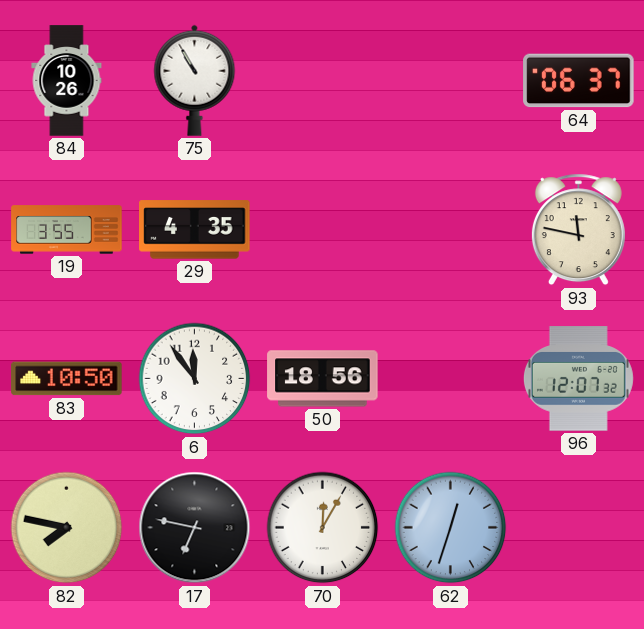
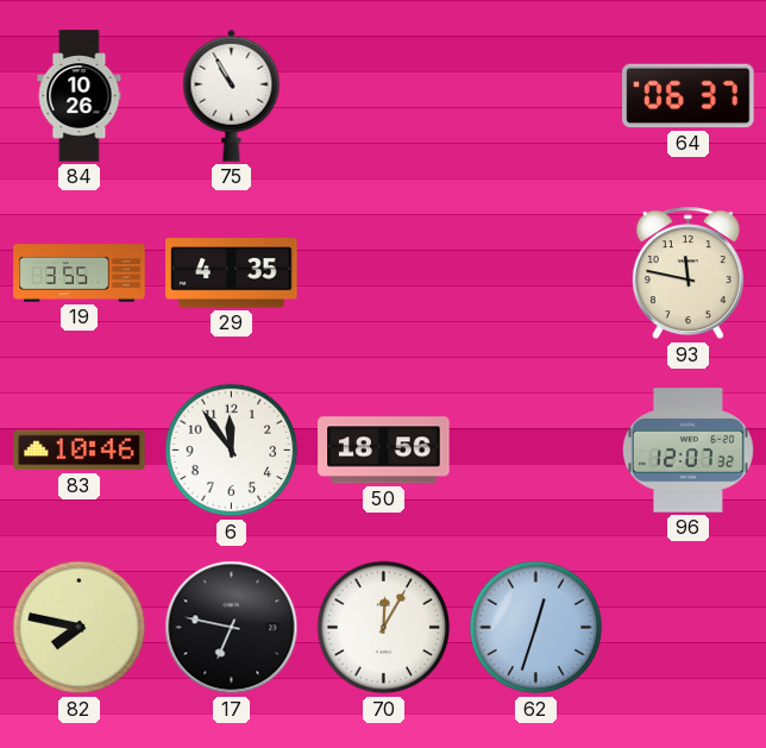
83: 10:50 -> 10:46 (80, 451)
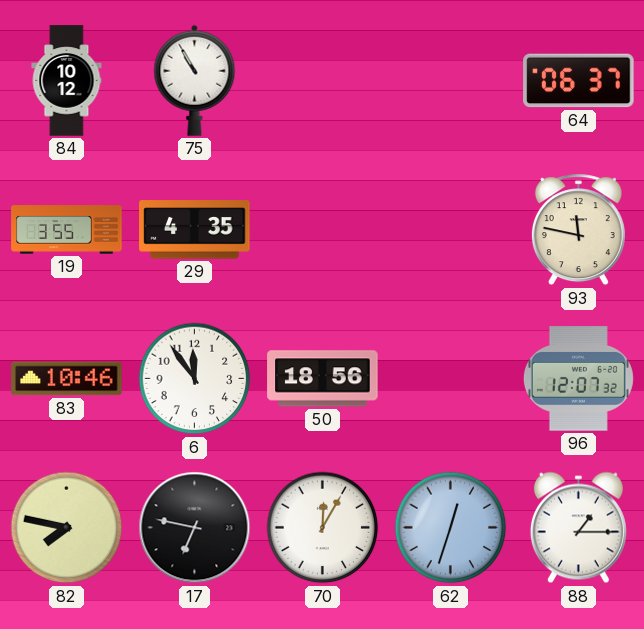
84: 10:26 -> 10:12 (67, 81)
88: none -> 1:15 (578, 528)
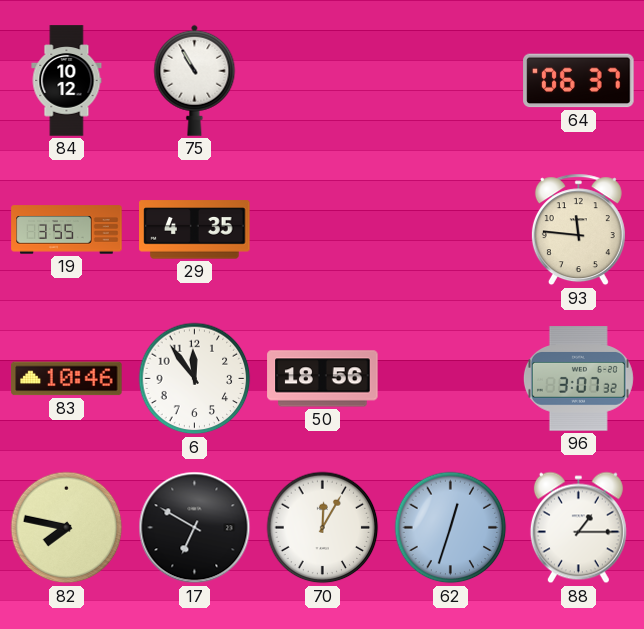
93: 11:47 -> 11:46 (578, 230)
96: 12:07 -> 3:07 (578, 379)
17: 6:47 -> 6:50 (195, 528)
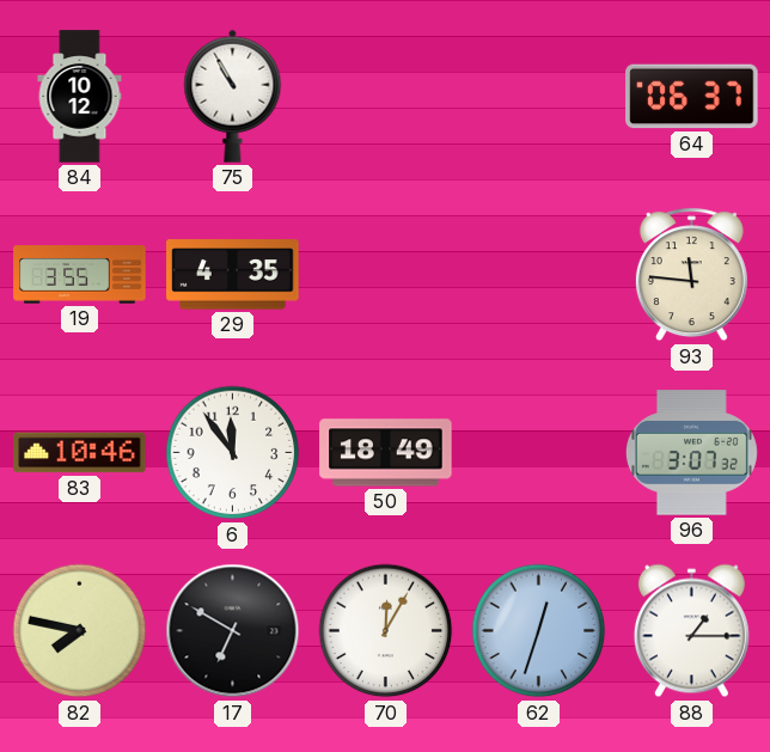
50: 18:56 -> 18:49 (386, 453)
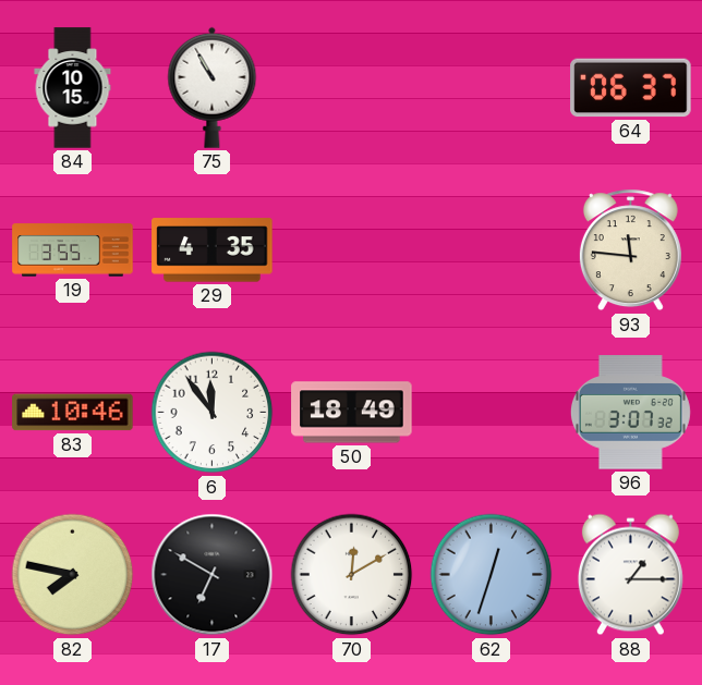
84: 10:12 -> 10:15 (73, 88)
70: 12:05 -> 12:10 (352, 575)
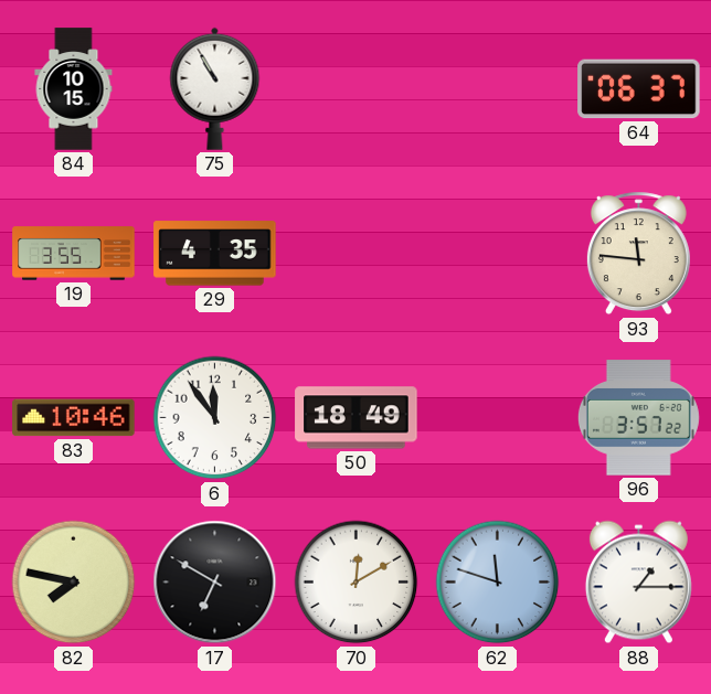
96: 3:07 -> 3:57 (638, 418)
62: 12:33 -> 11:48 (498, 583)
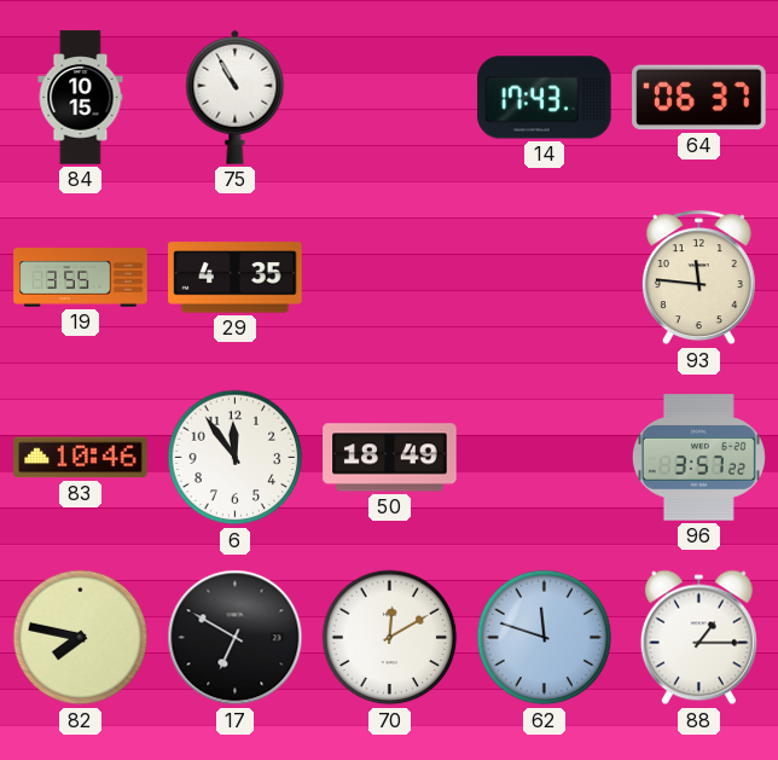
14: none -> 17:43 (545, 98)
